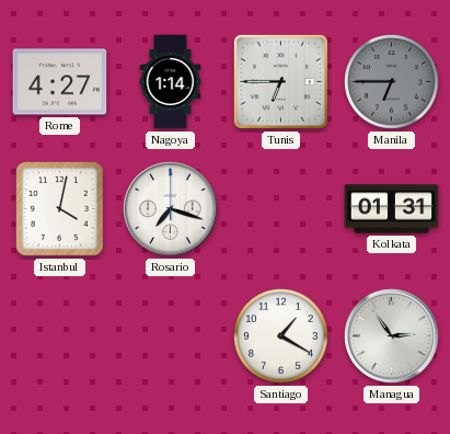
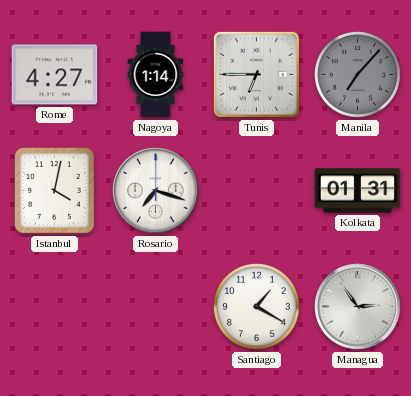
Manila: 6:45 -> 7:07 (358, 75)
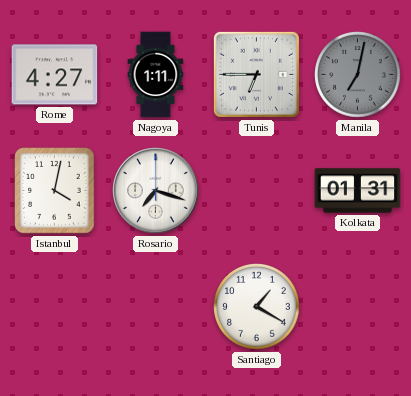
Nagoya: 1:14 -> 1:11 (156, 75)
Manila: 7:07 -> 7:02 (358, 75)
Managua: 2:54 -> none (358, 307)
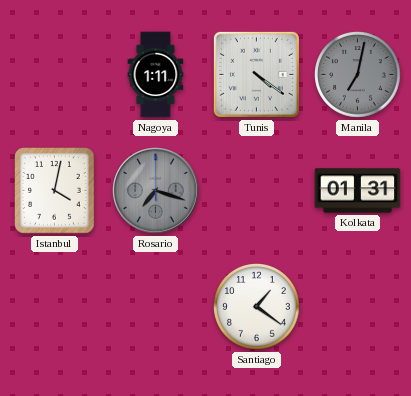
Rome: 4:27 -> none (55, 75)
Tunis: 6:45 -> 4:21 (256, 74)
Rosario dial: white -> grey (156, 191)
Santiago: 1:20 -> 1:21 (257, 307)
